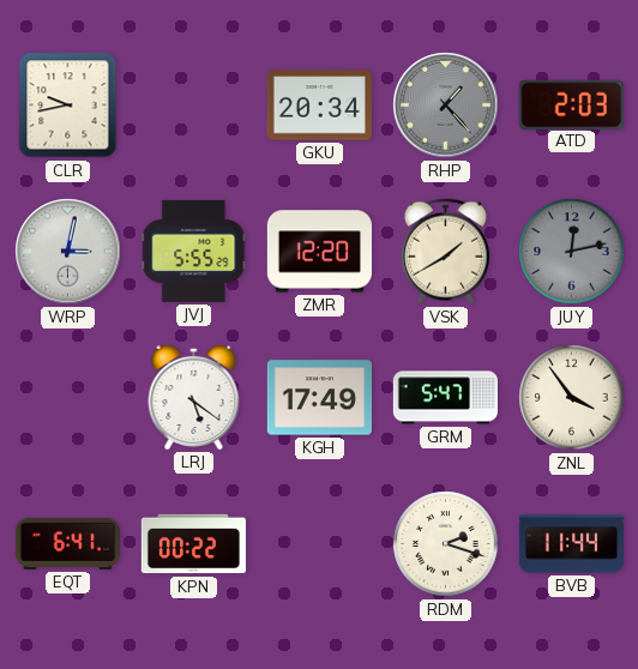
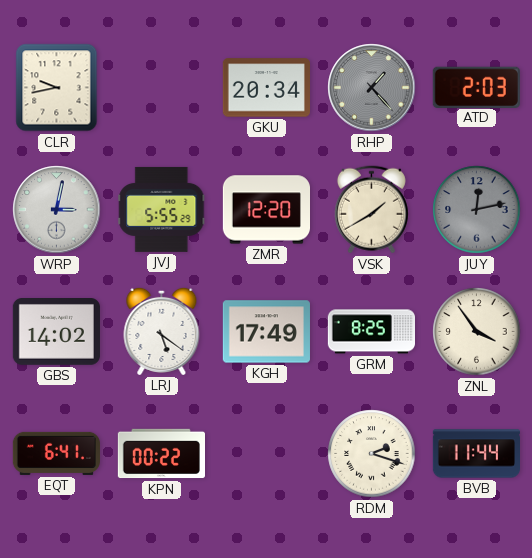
GBS: none -> 14:02 (56, 332)
GRM: 5:47 -> 8:25 (371, 332)
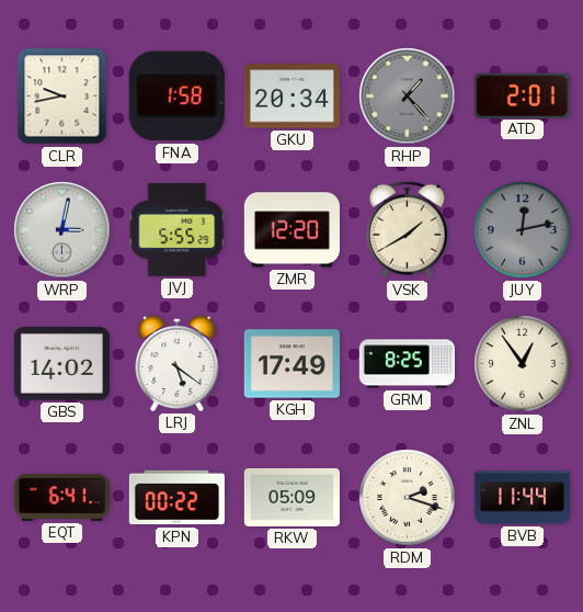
FNA: none -> 1:58 (176, 97)
ATD: 2:03 -> 2:01 (522, 95)
ZNL: 3:54 -> 12:54 (523, 364)
RKW: none -> 05:09 (291, 497)
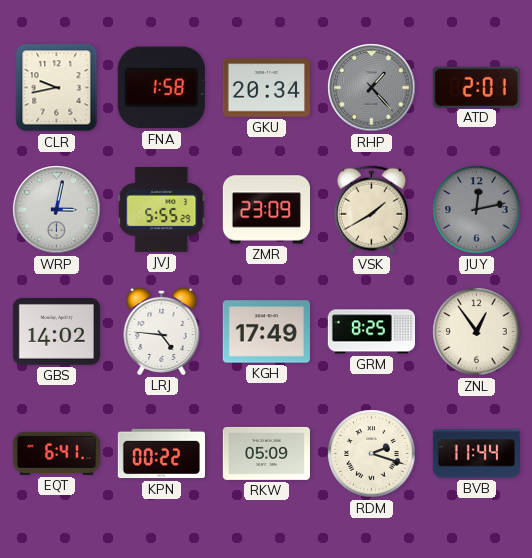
ZMR: 12:20 -> 23:09 (266, 210)
LRJ: 5:21 -> 4:46 (162, 331)
